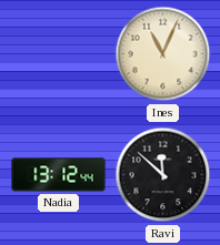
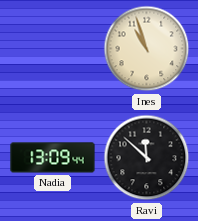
Ines: 11:04 -> 10:57 (147, 49)
Nadia: 13:12 -> 13:09 (53, 158)
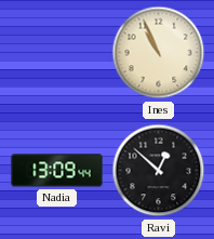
Ines: 10:57 -> 10:56 (159, 53)
Ravi: 11:52 -> 12:52 (159, 171)
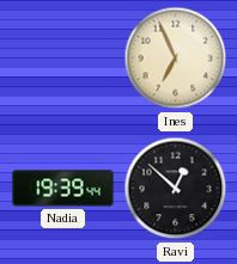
Ines: 10:56 -> 6:56 (176, 59)
Nadia: 13:09 -> 19:39 (63, 189)
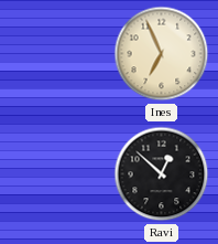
Nadia: 19:39 -> none (63, 189)
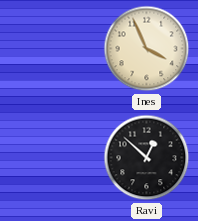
Ines: 6:56 -> 3:56 (147, 49)
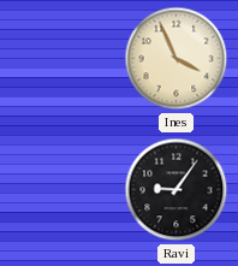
Ravi: 12:52 -> 9:06 (177, 190)
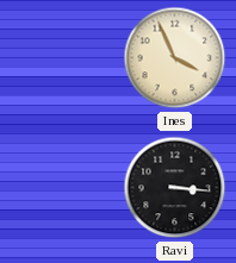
Ravi: 9:06 -> 3:16 (175, 188)
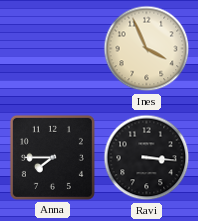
Anna: none -> 7:45 (52, 157)
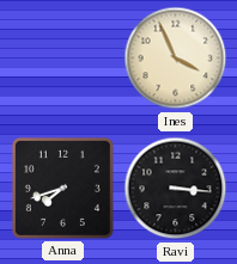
Anna: 7:45 -> 7:42 (62, 188)
